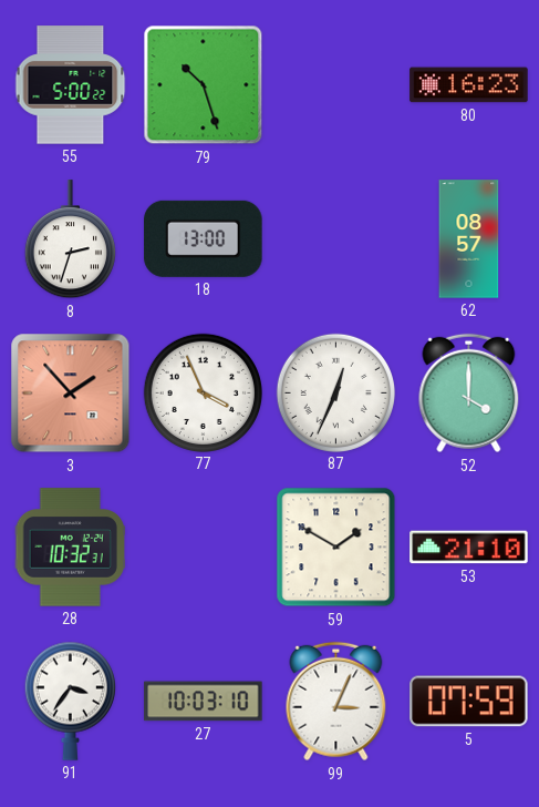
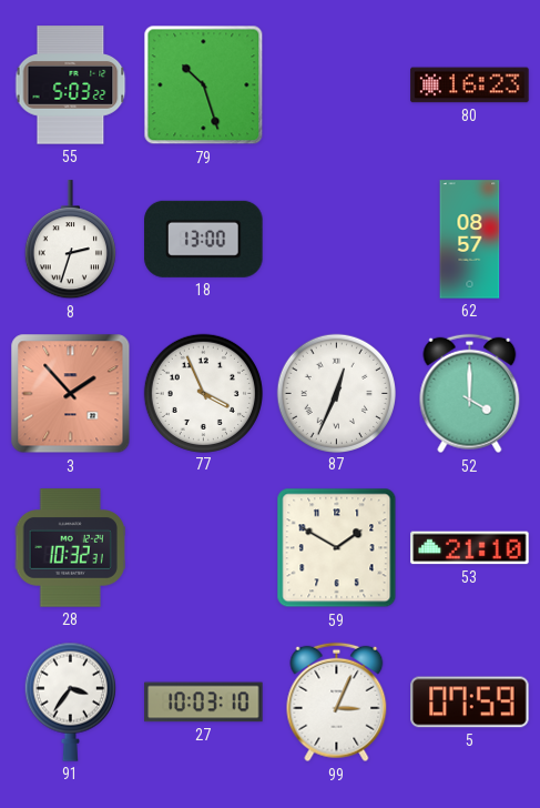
55: 5:00 -> 5:03 (71, 85)
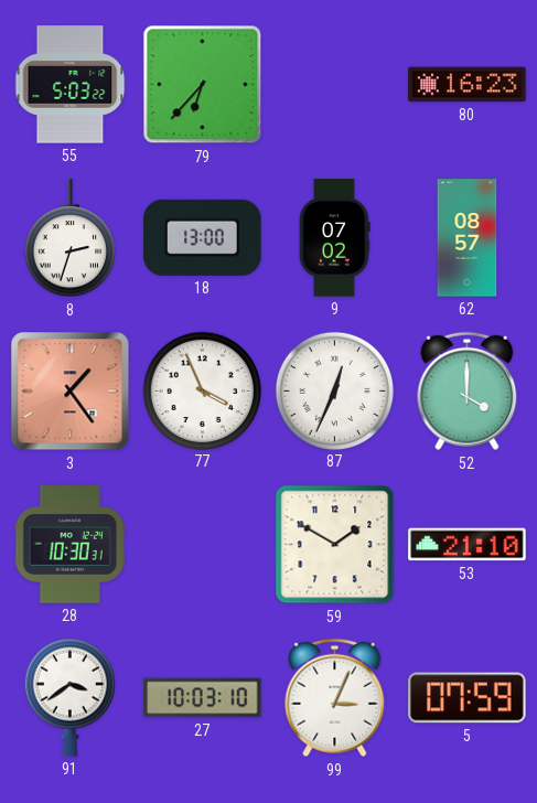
79: 10:27 -> 6:37 (203, 85)
9: none -> 07:02 (335, 238)
3: 1:53 -> 1:24 (71, 392)
28: 10:32 -> 10:30 (69, 545)
91: 3:36 -> 3:39 (69, 697)
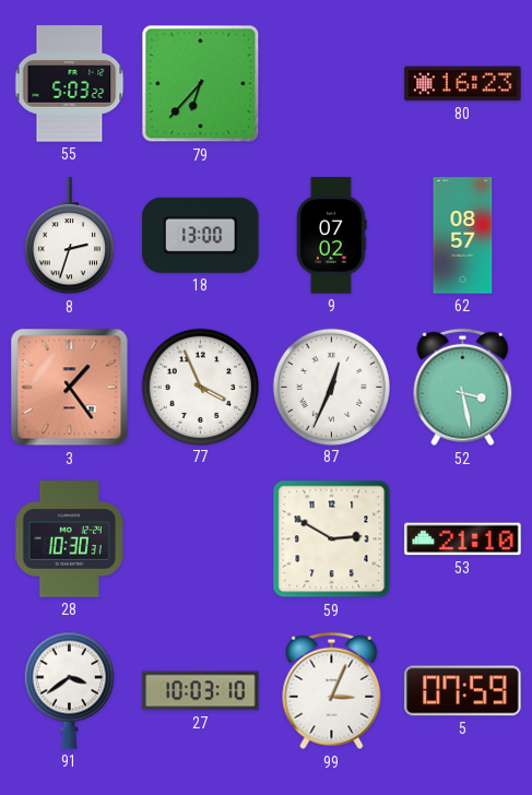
52: 4:00 -> 3:28 (463, 388)
59: 1:50 -> 2:50 (332, 539)
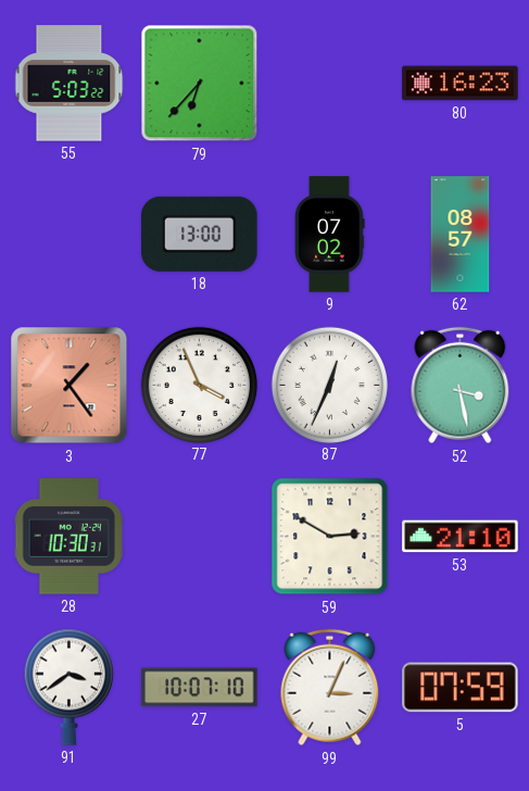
8: 2:33 -> none (69, 236)
27: 10:03 -> 10:07 (200, 688)
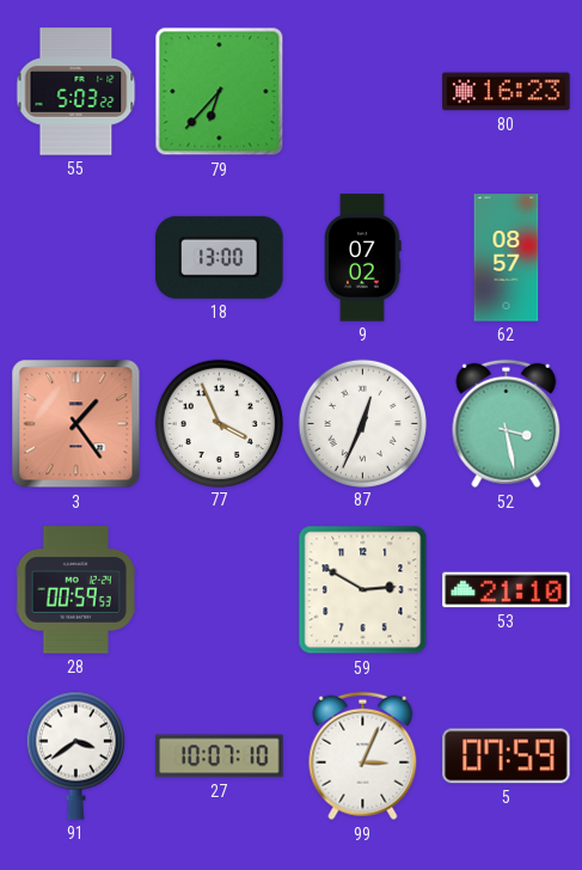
28: 10:30 -> 00:59 (75, 590)
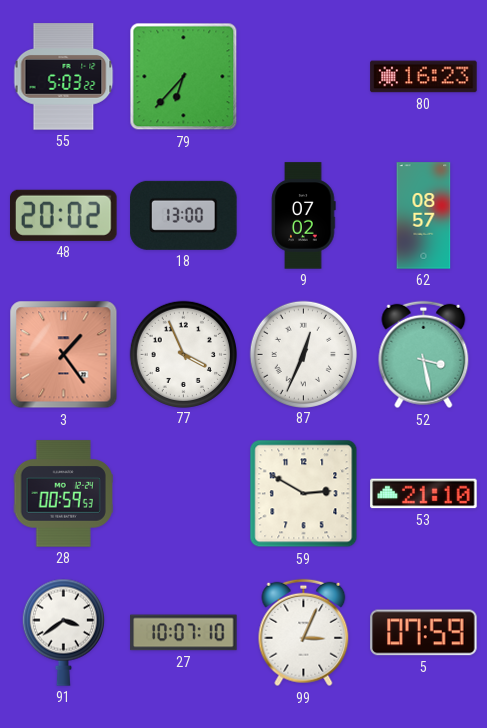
48: none -> 20:02 (64, 215)
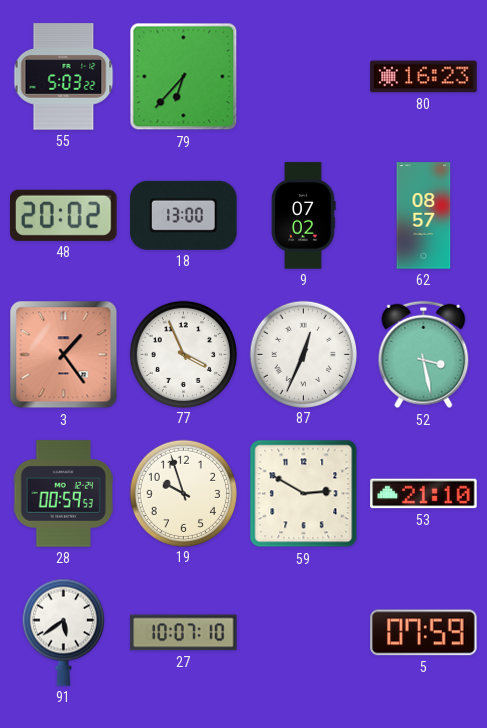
19: none -> 9:57 (183, 493)
91: 3:39 -> 5:39 (63, 632)
99: 3:04 -> none (304, 633)
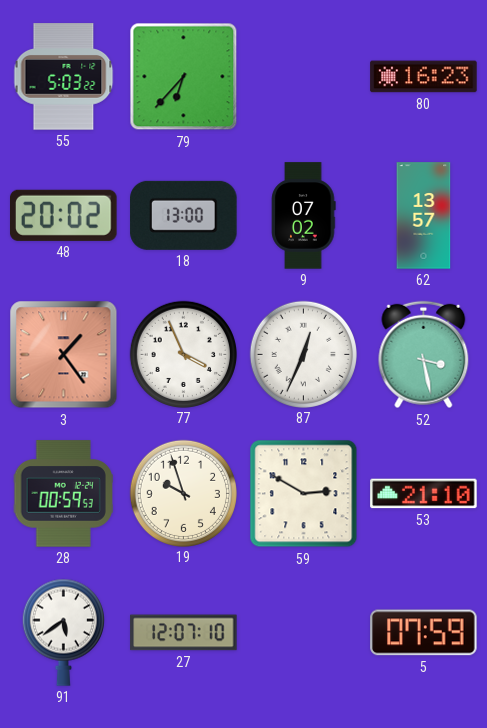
62: 08:57 -> 13:57 (424, 216)
27: 10:07 -> 12:07 (184, 633)
